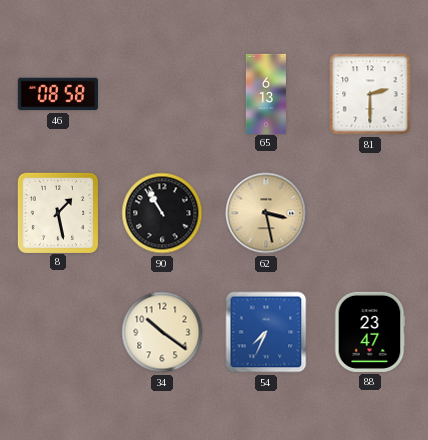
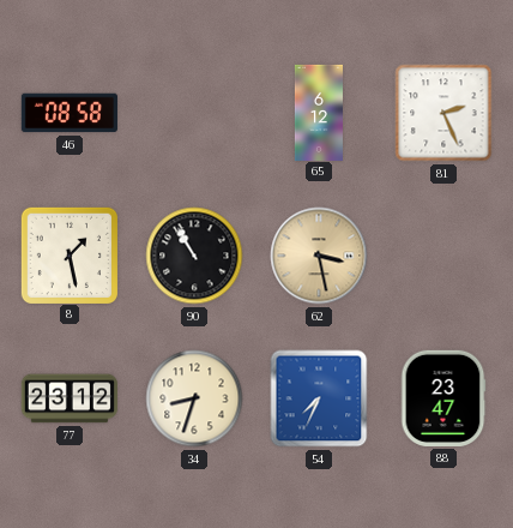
65: 6:13 -> 6:12 (319, 112)
81: 2:30 -> 2:26 (443, 113)
77: none -> 23:12 (70, 398)
34: 10:21 -> 8:33 (194, 398)
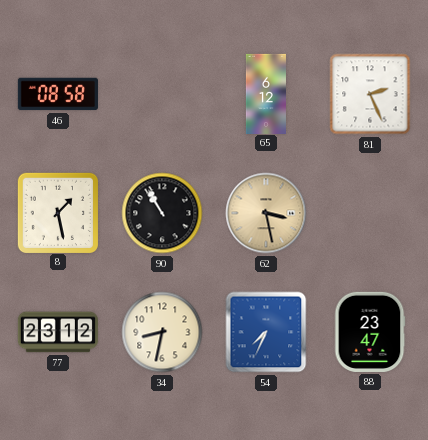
34: 8:33 -> 8:32 (162, 332)
